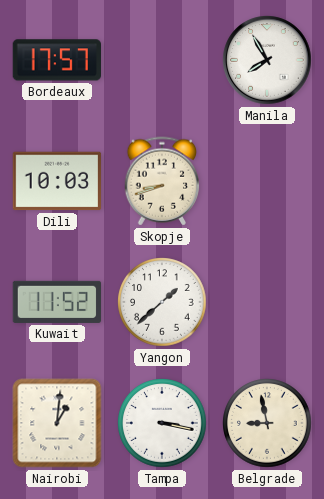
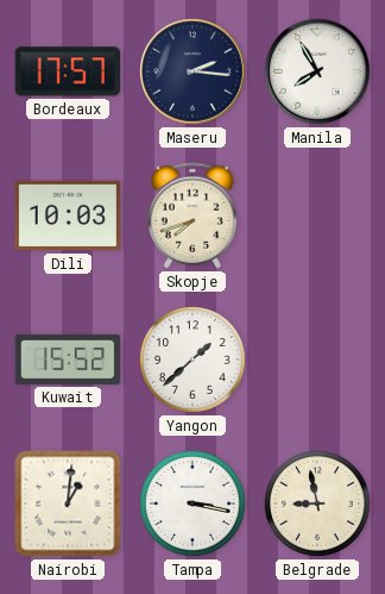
Maseru: none -> 2:16 (192, 71)
Skopje: 8:42 -> 7:42 (192, 215)
Kuwait: 11:52 -> 15:52 (68, 359)
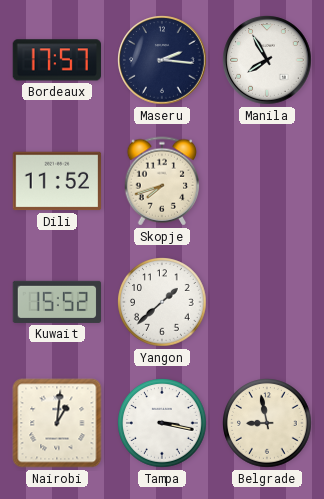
Dili: 10:03 -> 11:52 (57, 181)
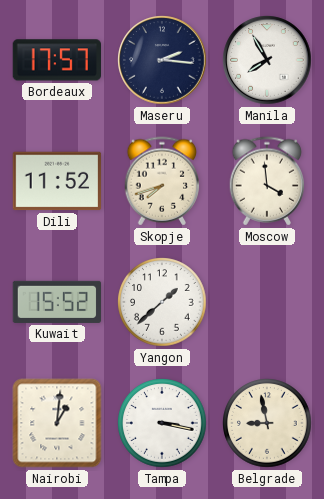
Moscow: none -> 3:59 (267, 181)
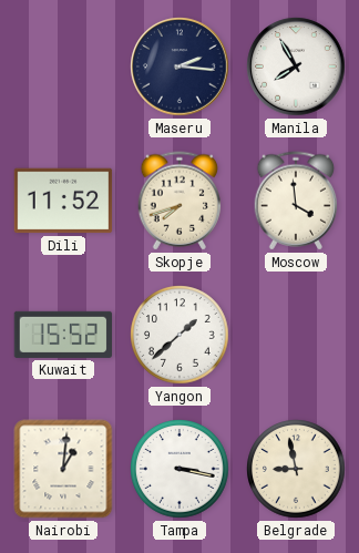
Bordeaux: 17:57 -> none (56, 60)
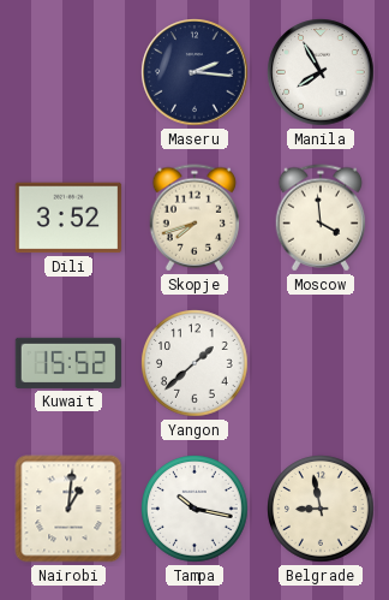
Dili: 11:52 -> 3:52 (68, 218)
Tampa: 3:17 -> 10:17 (194, 509)
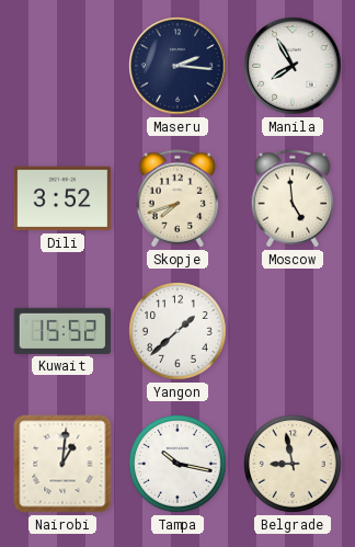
Moscow: 3:59 -> 4:59 (293, 198)
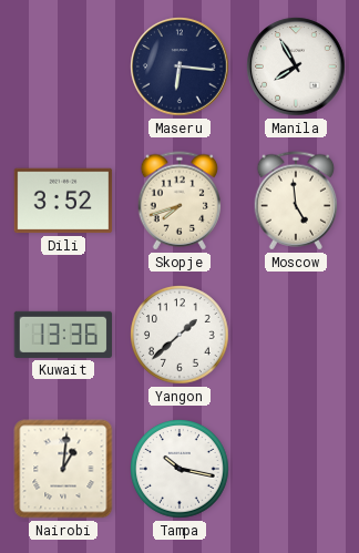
Maseru: 2:16 -> 6:16 (179, 66)
Kuwait: 15:52 -> 13:36 (63, 335)
Belgrade: 8:58 -> none (293, 464)
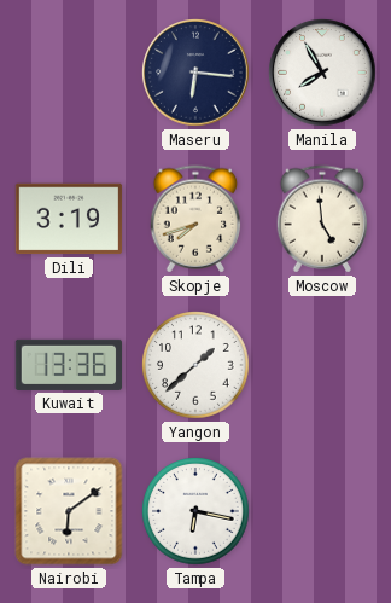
Dili: 3:52 -> 3:19 (69, 219)
Nairobi: 1:01 -> 6:09 (69, 511)
Tampa: 10:17 -> 6:17 (195, 511)
